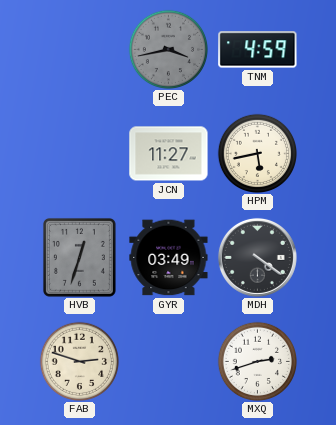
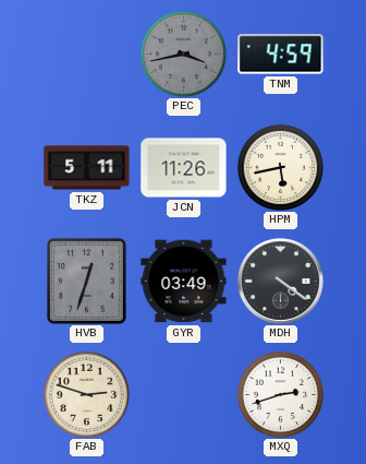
TKZ: none -> 5:11 (87, 168)
JCN: 11:27 -> 11:26 (184, 168)
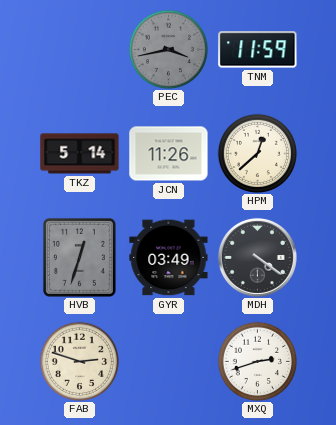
TNM: 4:59 -> 11:59 (258, 50)
TKZ: 5:11 -> 5:14 (80, 154)
HPM: 5:43 -> 12:38 (257, 153)
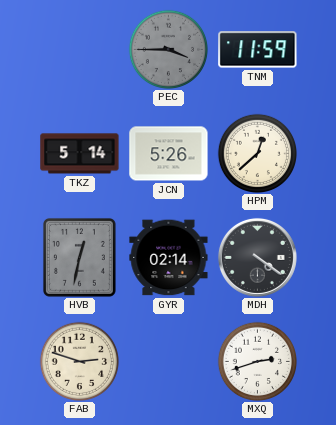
PEC: 3:43 -> 3:45 (168, 49)
JCN: 11:26 -> 5:26 (169, 154)
HVB: 12:33 -> 12:32 (79, 257)
GYR: 03:49 -> 02:14 (169, 258)
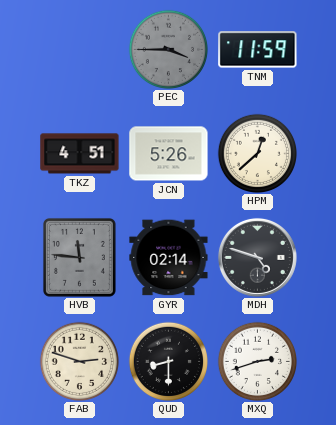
TKZ: 5:14 -> 4:51 (80, 154)
HVB: 12:32 -> 11:46 (79, 257)
MDH: 4:21 -> 4:48 (257, 257)
QUD: none -> 8:30 (168, 361)
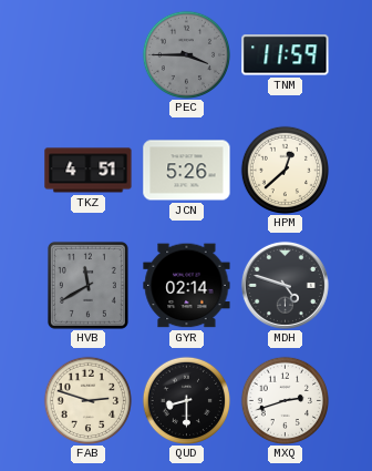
HVB: 11:46 -> 11:40 (87, 285)
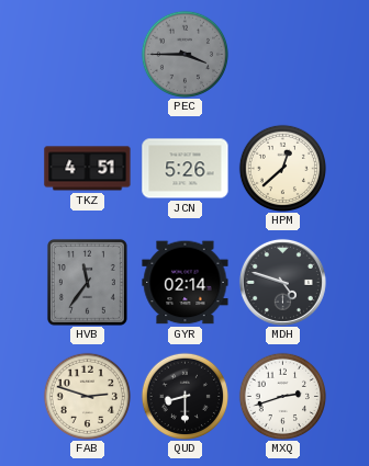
TNM: 11:59 -> none (286, 55)
HVB: 11:40 -> 11:36 (87, 282)
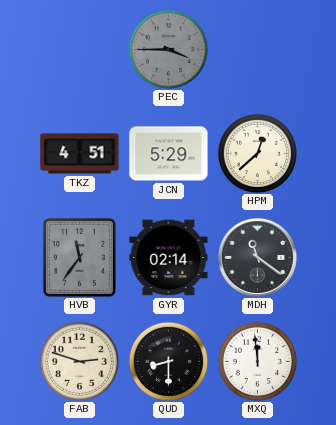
JCN: 5:26 -> 5:29 (169, 154)
MDH: 4:48 -> 11:21 (257, 257)
MXQ: 2:42 -> 11:59 (257, 361)
